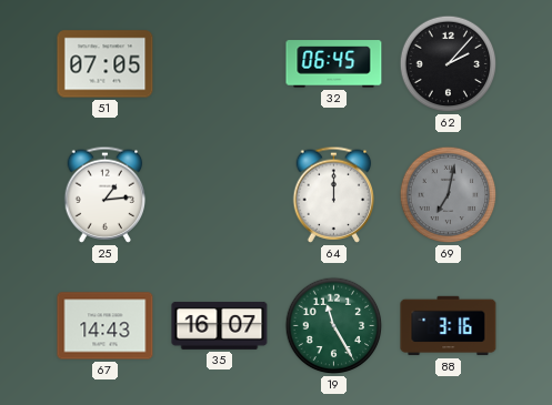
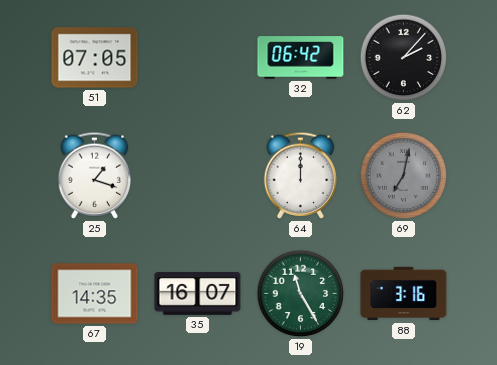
32: 06:45 -> 06:42 (301, 58)
25: 1:14 -> 1:18 (95, 175)
67: 14:43 -> 14:35 (95, 294)
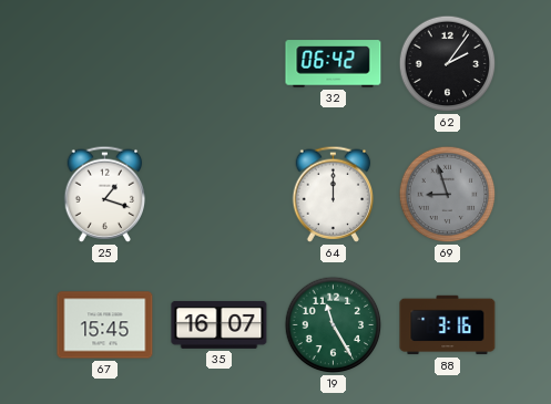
51: 07:05 -> none (95, 58)
62: 2:07 -> 2:06 (448, 64)
69: 7:02 -> 8:57 (448, 195)
67: 14:35 -> 15:45 (105, 325)
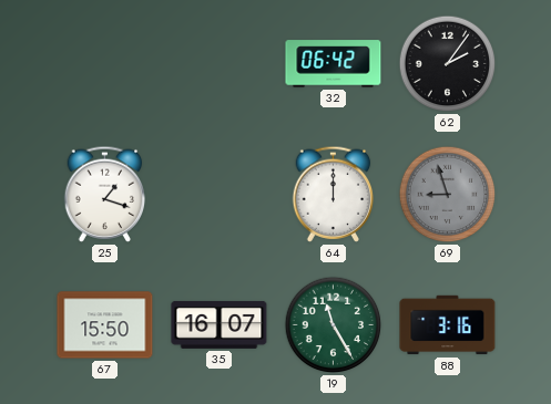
67: 15:45 -> 15:50 (105, 325)
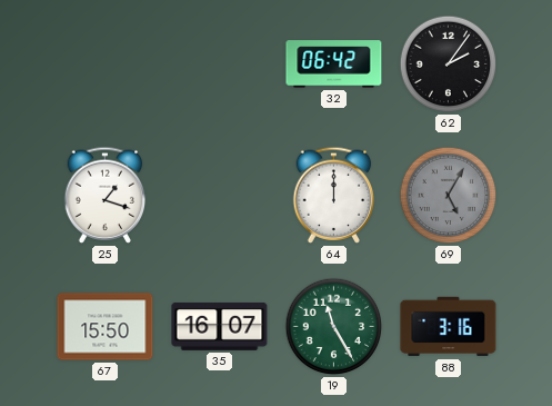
69: 8:57 -> 5:05 (449, 196)
